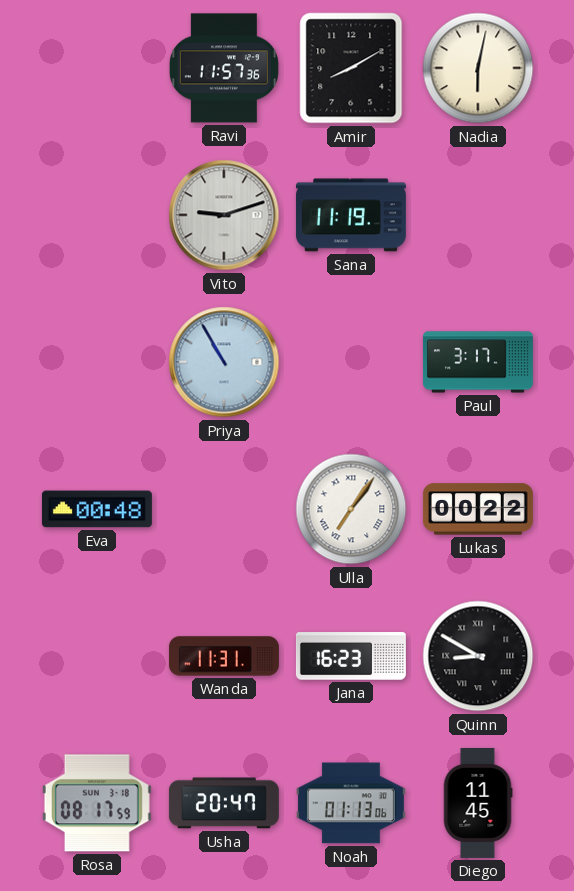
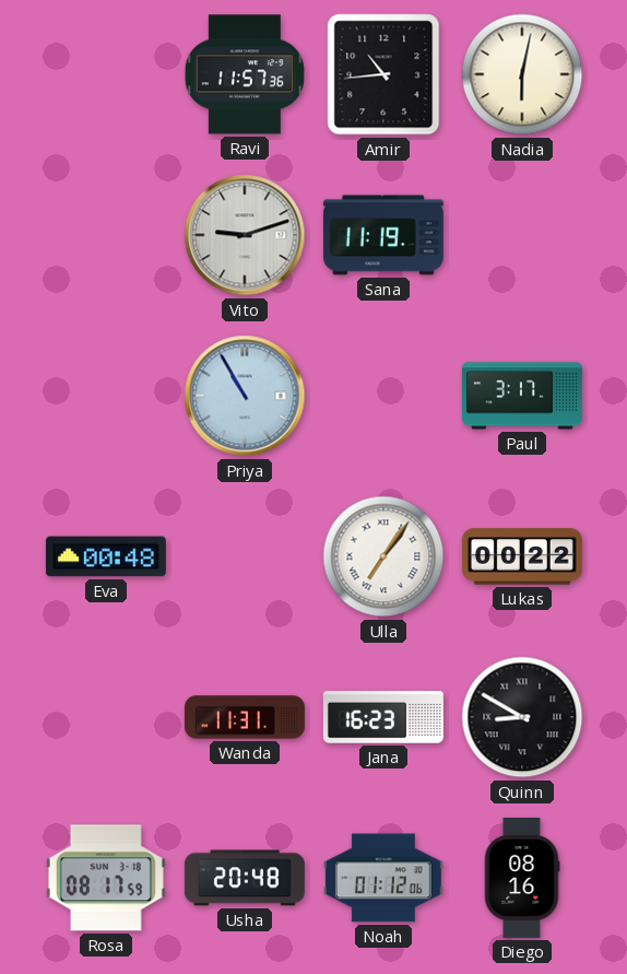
Amir: 8:10 -> 10:44 (383, 74)
Usha: 20:47 -> 20:48 (245, 878)
Noah: 01:13 -> 01:12 (383, 878)
Diego: 11:45 -> 08:16 (522, 878)
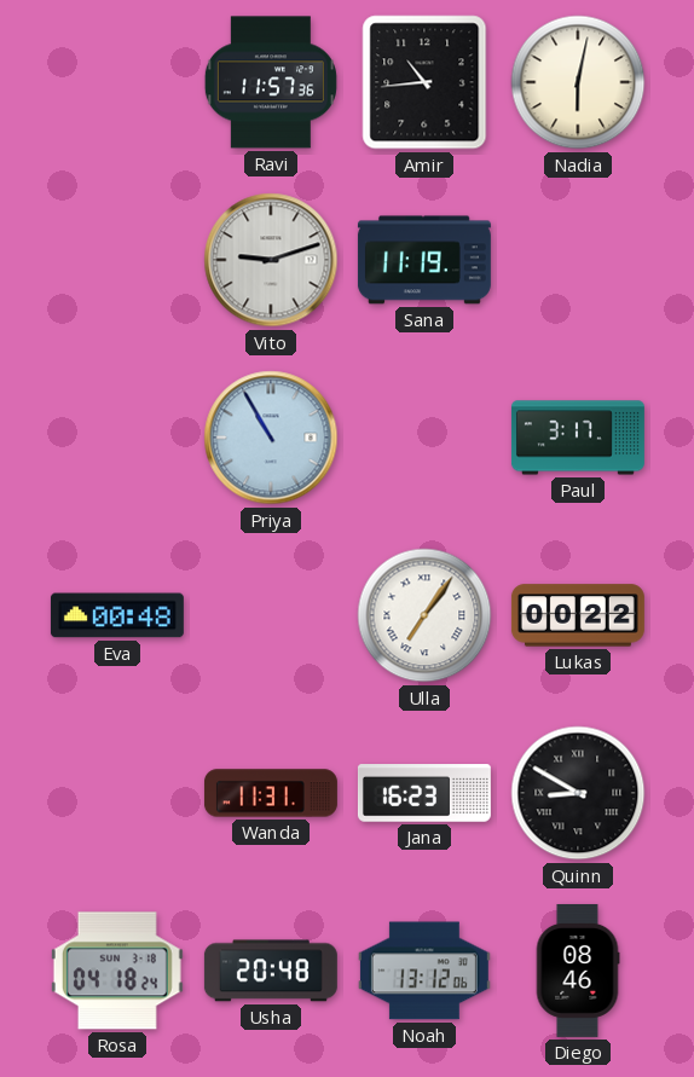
Rosa: 08:17 -> 04:18 (117, 971)
Noah: 01:12 -> 13:12 (424, 971)
Diego: 08:16 -> 08:46 (578, 971)
